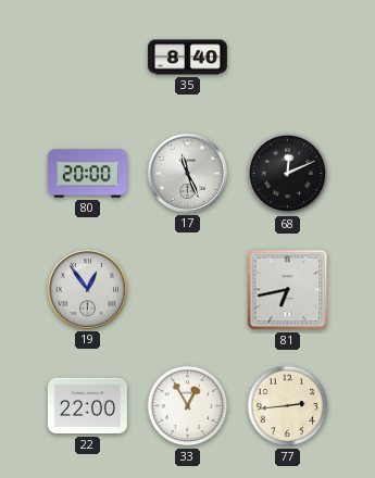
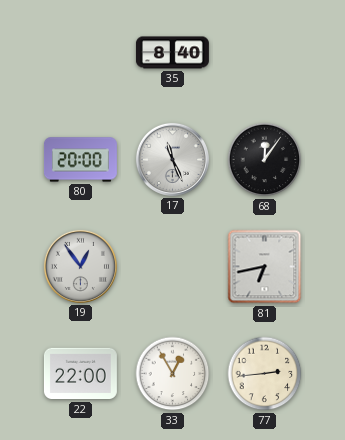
68: 12:11 -> 12:06 (265, 160)
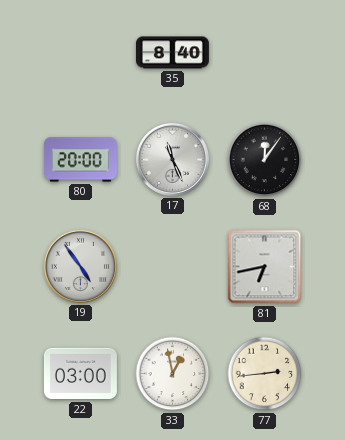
19: 12:54 -> 4:54 (80, 266)
22: 22:00 -> 03:00 (80, 374)
33: 12:55 -> 12:58 (173, 374)
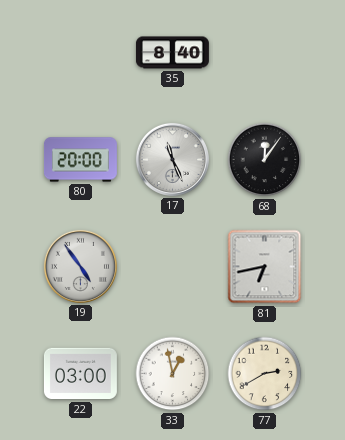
77: 2:44 -> 2:40 (265, 374)
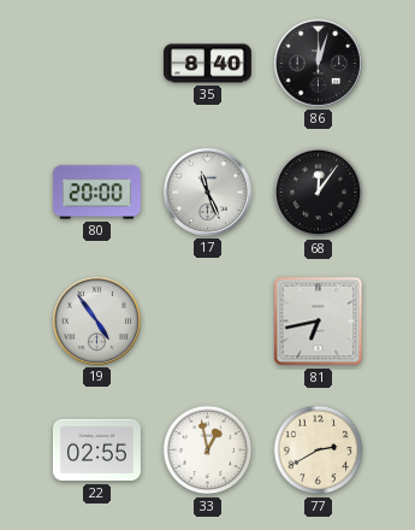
86: none -> 12:03 (318, 63)
22: 03:00 -> 02:55 (96, 450)
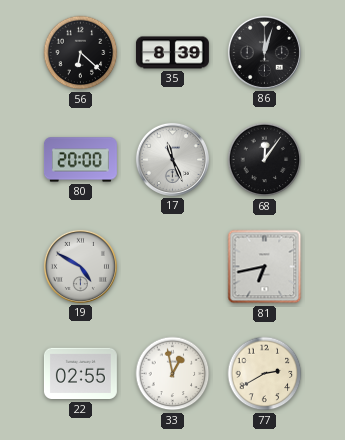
56: none -> 6:22 (81, 53)
35: 8:40 -> 8:39 (172, 53)
19: 4:54 -> 4:50 (80, 266)
